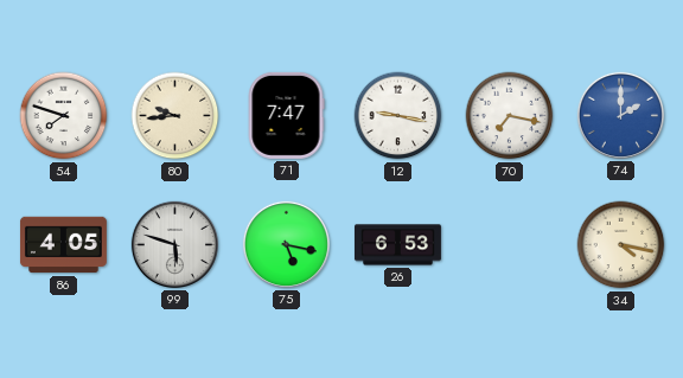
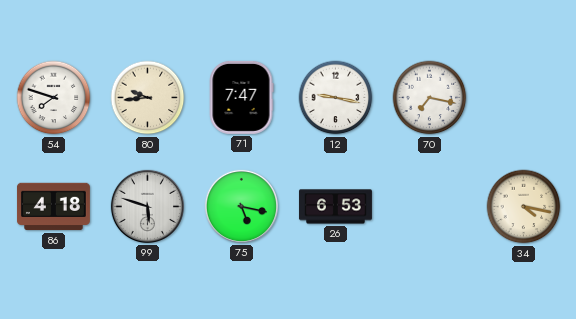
74: 2:00 -> none (620, 115)
86: 4:05 -> 4:18 (53, 207)
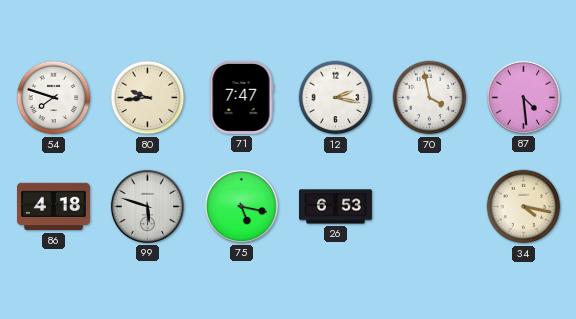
12: 9:17 -> 2:17 (336, 98)
70: 7:17 -> 3:58 (430, 98)
87: none -> 4:29 (523, 97)
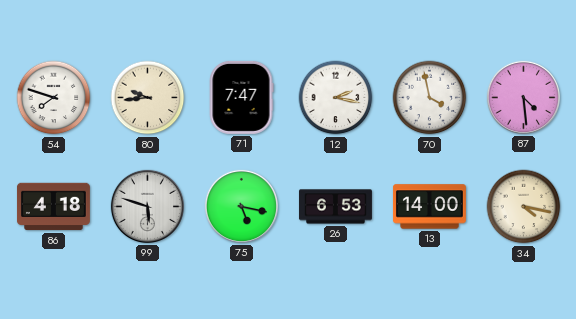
13: none -> 14:00 (429, 207)
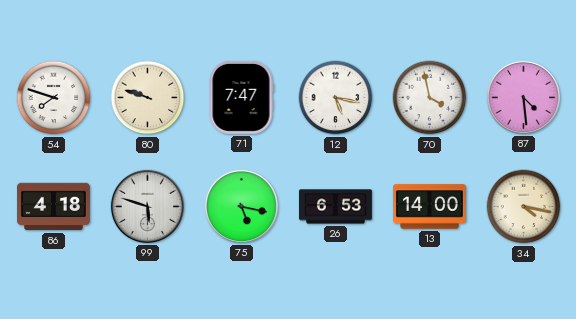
80: 9:44 -> 9:48 (148, 98)
12: 2:17 -> 5:17 (336, 98)
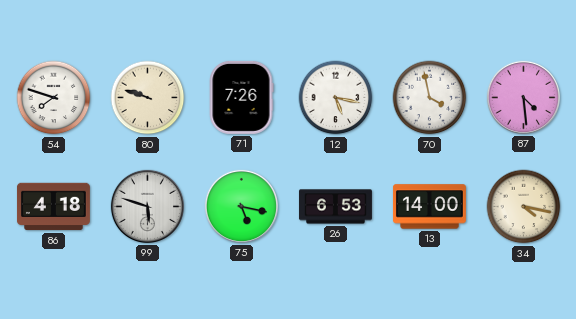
71: 7:47 -> 7:26 (241, 97)
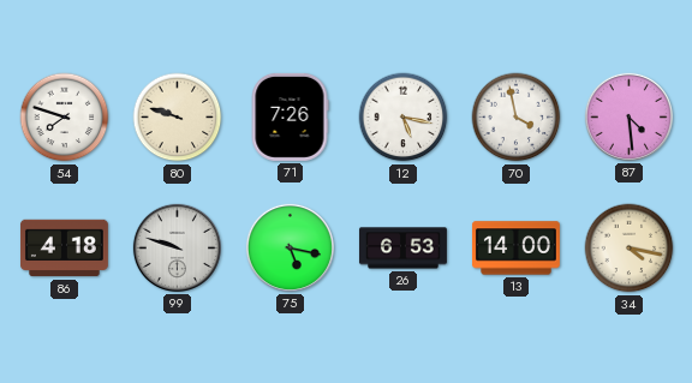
99: 5:48 -> 9:48 (177, 247)
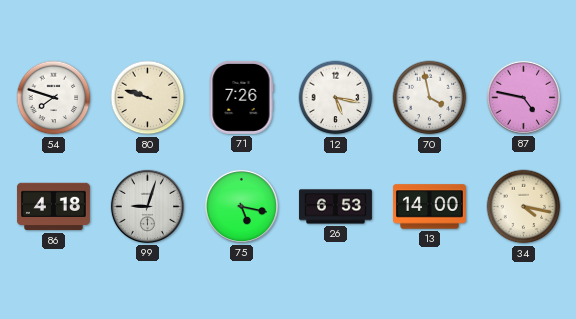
87: 4:29 -> 4:47 (523, 97)
99: 9:48 -> 9:03 (147, 206)
